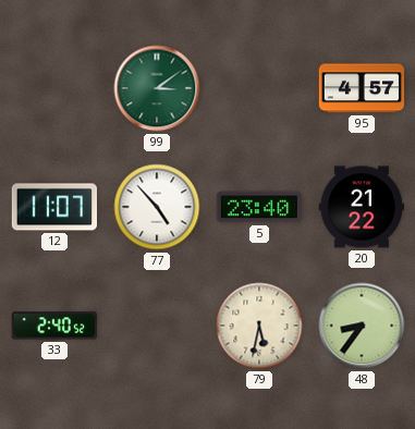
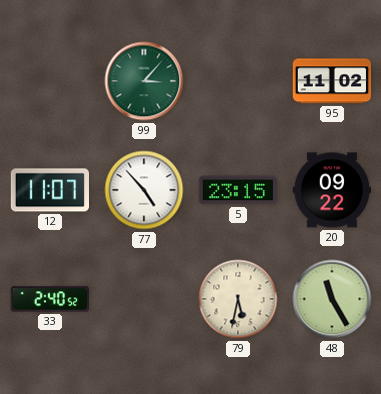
99: 3:09 -> 3:07 (144, 81)
95: 4:57 -> 11:02 (331, 81)
5: 23:40 -> 23:15 (237, 190)
20: 21:22 -> 09:22 (331, 190)
48: 8:36 -> 11:25 (332, 299)
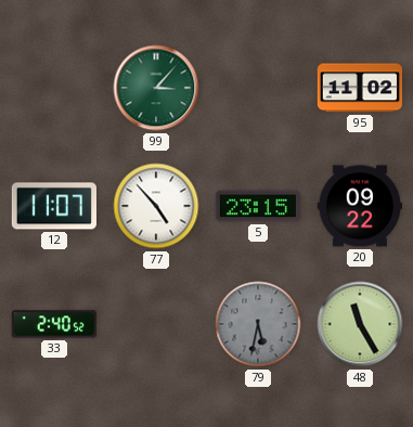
79 dial: cream -> grey (258, 324)
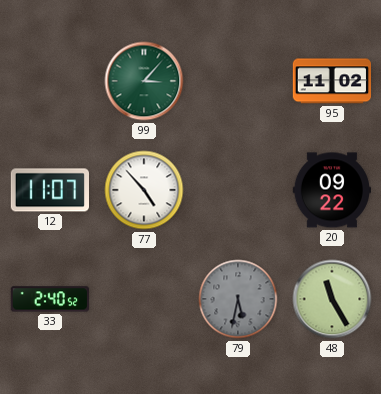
5: 23:15 -> none (257, 206)
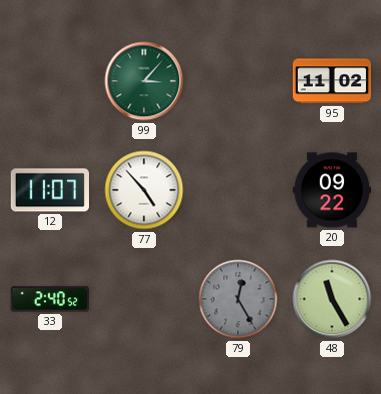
79: 5:32 -> 12:25 (238, 299)
